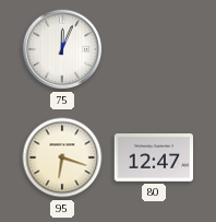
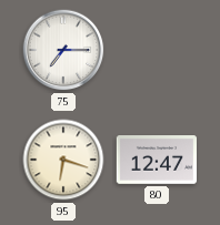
75: 12:04 -> 7:15 (63, 50)
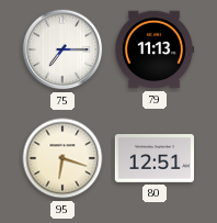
79: none -> 11:13 (153, 49)
80: 12:47 -> 12:51 (153, 158)
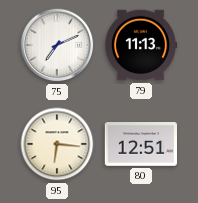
75: 7:15 -> 7:11 (57, 45)
95: 6:18 -> 6:16 (57, 144)
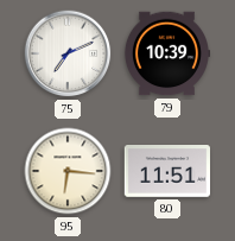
79: 11:13 -> 10:39 (166, 53)
80: 12:51 -> 11:51 (166, 171)
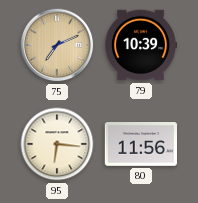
75 dial: white -> champagne (57, 45)
80: 11:51 -> 11:56 (140, 144)
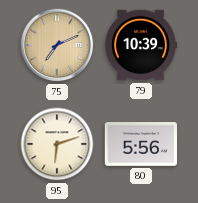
95: 6:16 -> 6:12 (57, 144)
80: 11:56 -> 5:56 (140, 144)
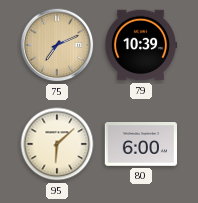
95: 6:12 -> 6:08 (57, 144)
80: 5:56 -> 6:00 (140, 144)
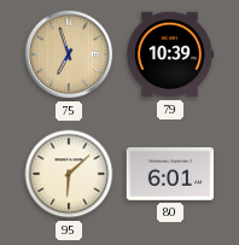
75: 7:11 -> 6:57 (69, 54)
80: 6:00 -> 6:01 (169, 174)
